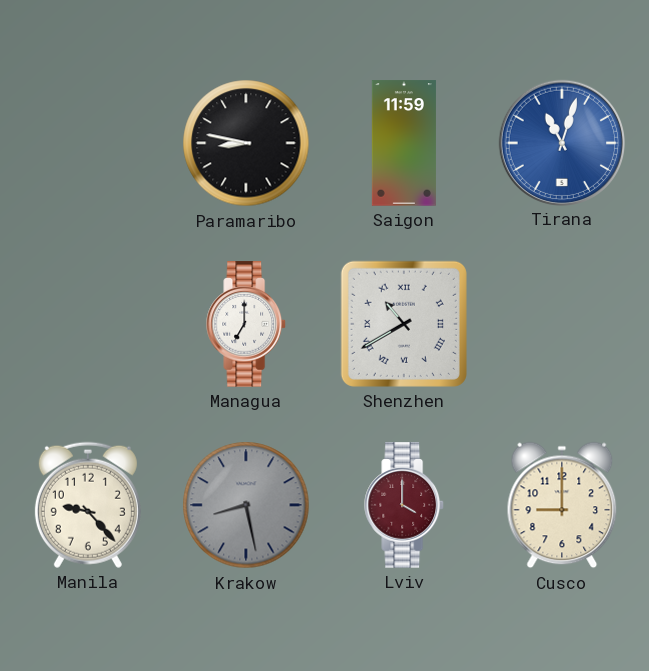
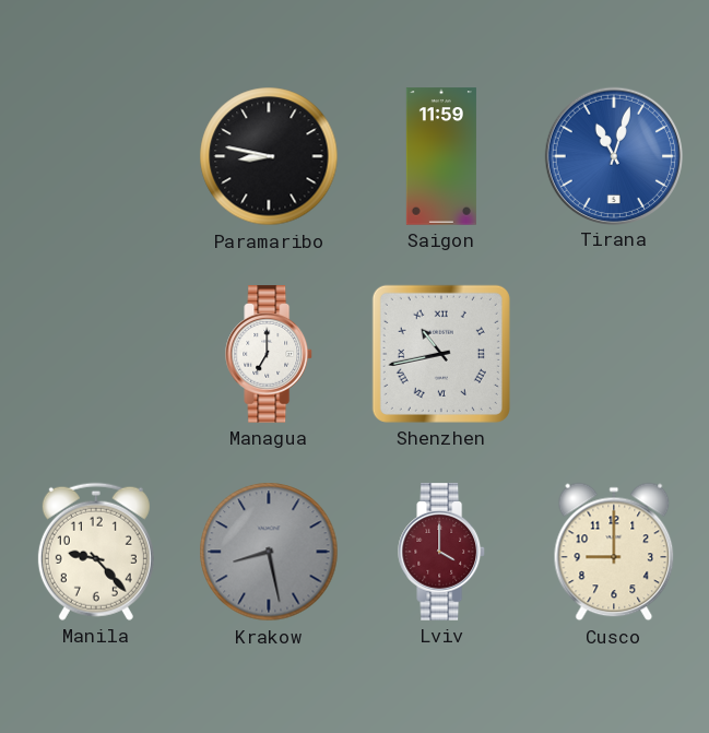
Shenzhen: 10:40 -> 10:43 (441, 354)
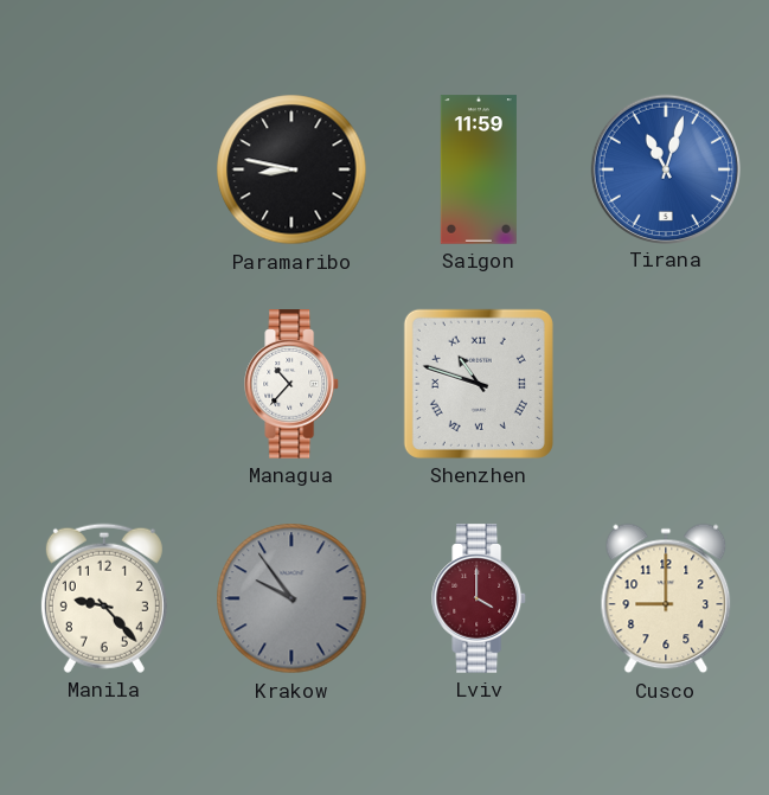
Managua: 7:00 -> 10:37 (293, 384)
Shenzhen: 10:43 -> 10:48 (479, 384)
Krakow: 8:28 -> 9:54 (291, 598)
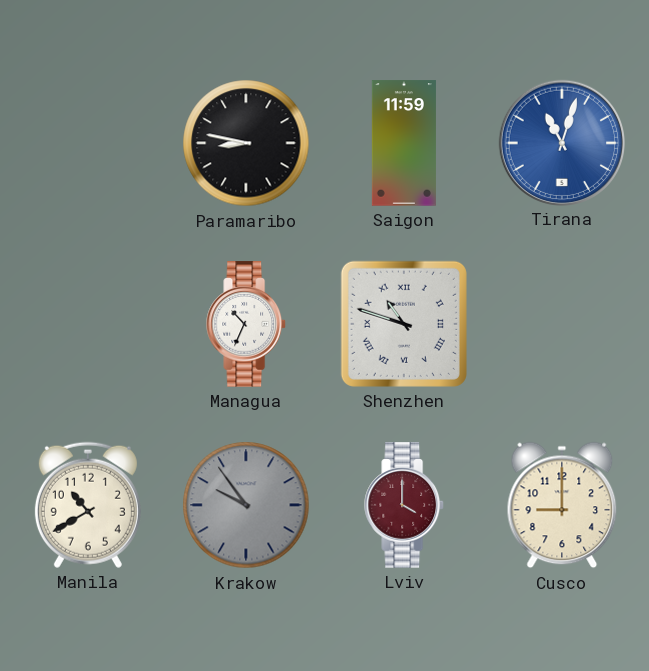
Managua: 10:37 -> 10:34 (247, 324)
Manila: 9:23 -> 10:40 (88, 505)
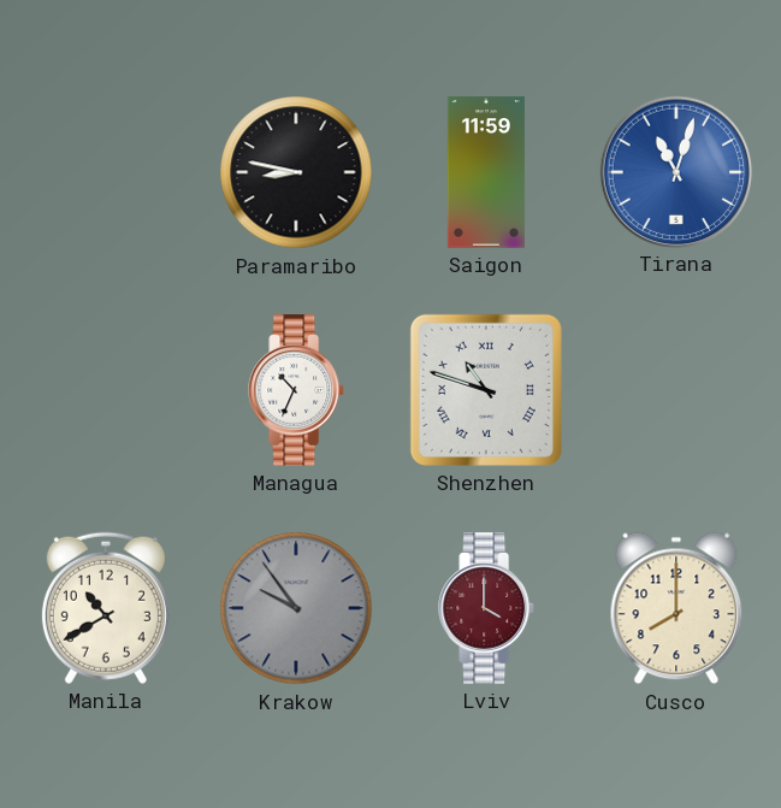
Cusco: 9:00 -> 8:00 (676, 608)
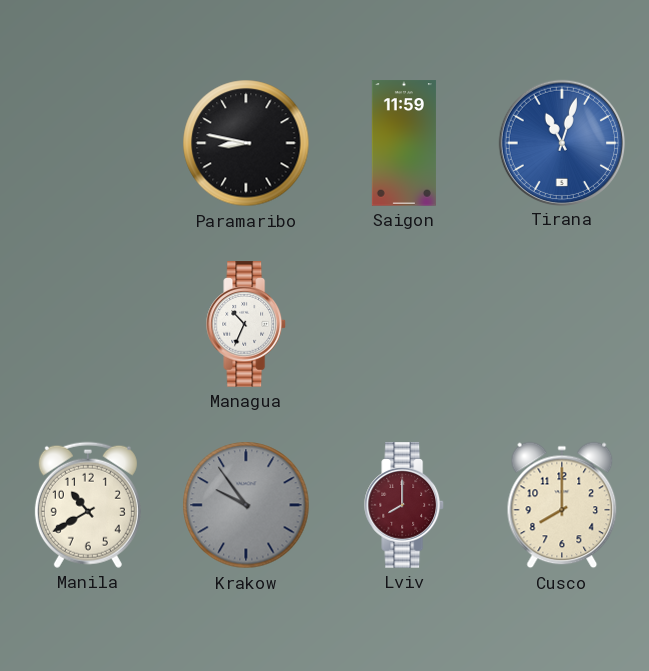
Shenzhen: 10:48 -> none (486, 390)
Lviv: 4:00 -> 8:00 (405, 505)
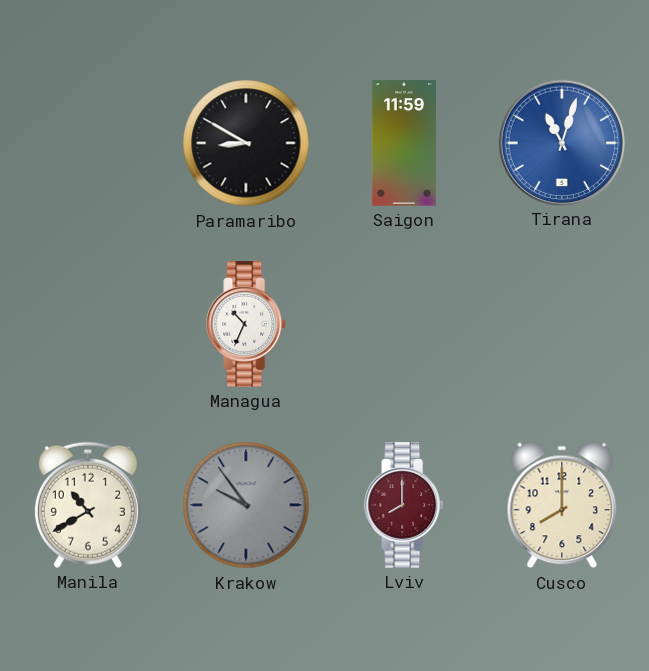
Paramaribo: 8:47 -> 8:50 (246, 143)
